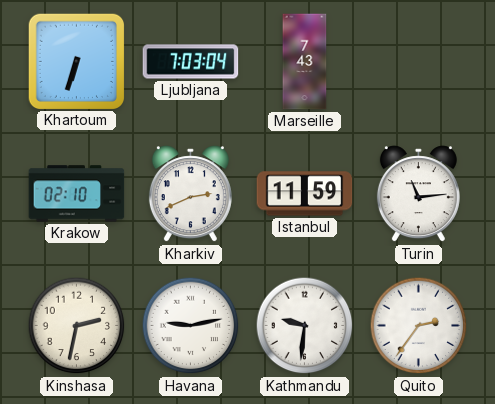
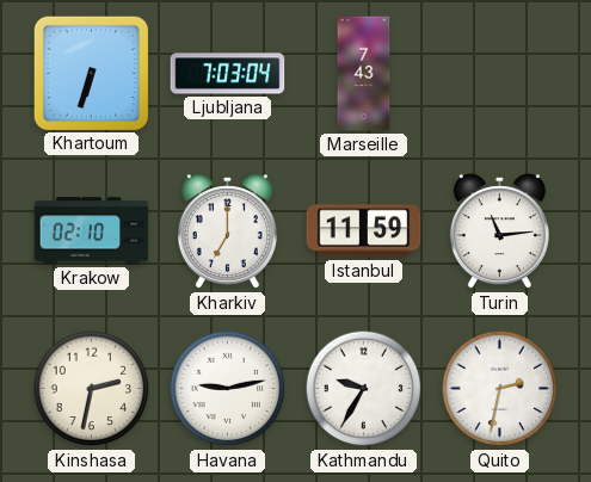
Kharkiv: 2:41 -> 7:00 (227, 231)
Kathmandu: 9:31 -> 9:35 (364, 389)
Quito: 2:36 -> 2:32 (500, 389)
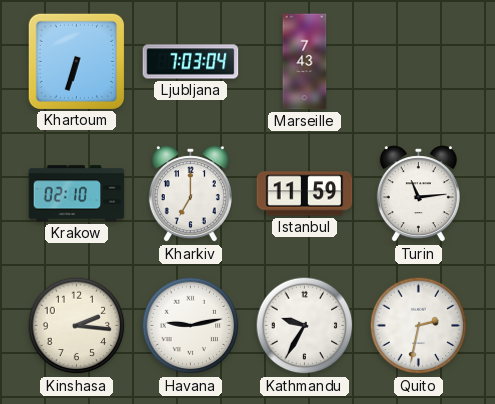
Kinshasa: 2:32 -> 2:16 (77, 326)
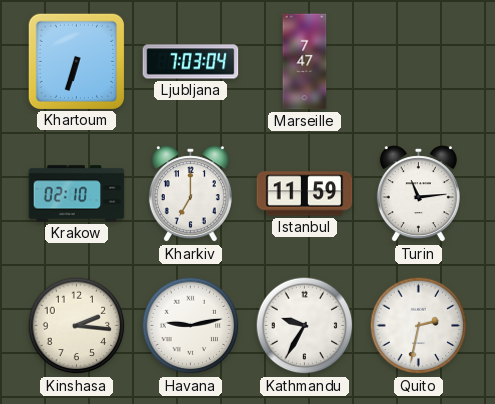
Marseille: 7:43 -> 7:47 (305, 62)
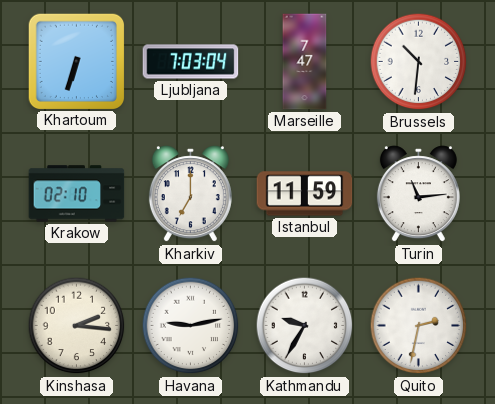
Brussels: none -> 10:31 (419, 62)
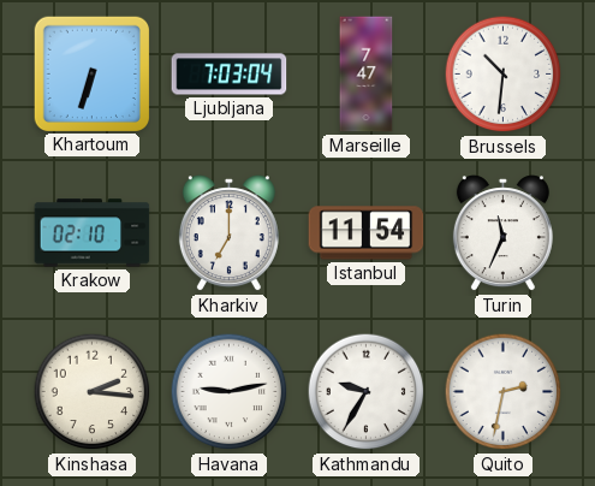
Istanbul: 11:59 -> 11:54 (367, 233)
Turin: 11:14 -> 11:34 (502, 233)
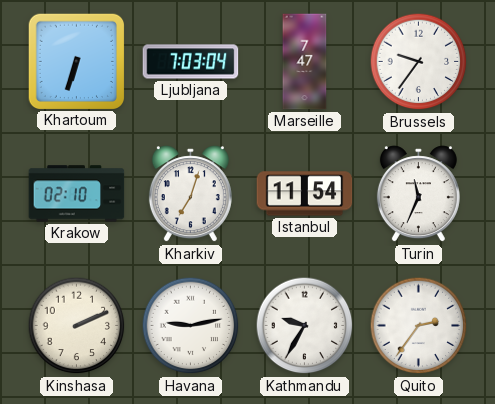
Brussels: 10:31 -> 9:36 (419, 62)
Kharkiv: 7:00 -> 7:03 (190, 194)
Kinshasa: 2:16 -> 2:11 (77, 326)
Quito: 2:32 -> 2:36 (419, 326)
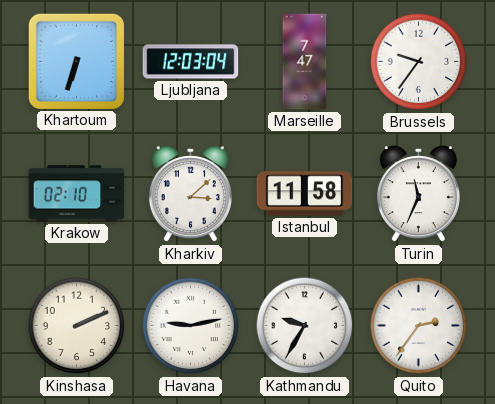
Ljubljana: 7:03 -> 12:03 (191, 62)
Kharkiv: 7:03 -> 3:08 (190, 194)
Istanbul: 11:54 -> 11:58 (305, 194)
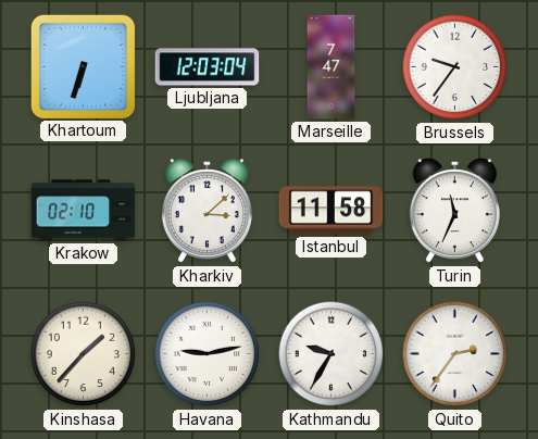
Kinshasa: 2:11 -> 1:37 (84, 354)
